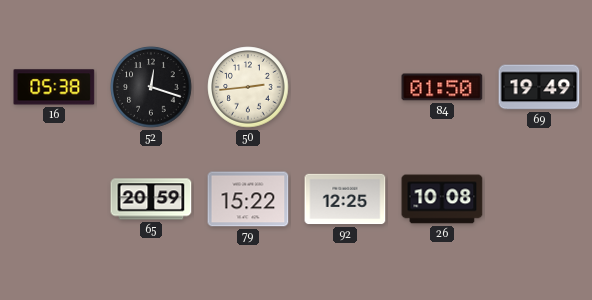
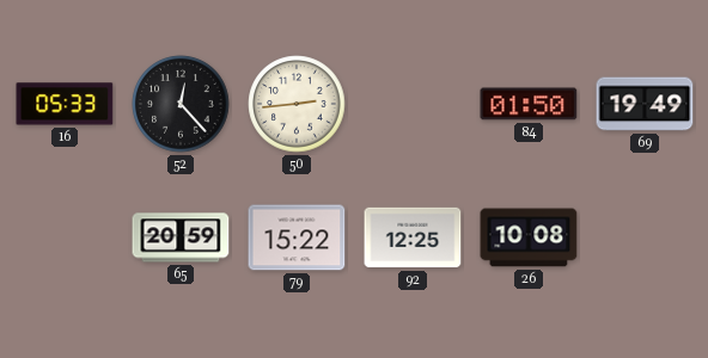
16: 05:38 -> 05:33 (65, 104)
52: 12:18 -> 12:23 (181, 104)
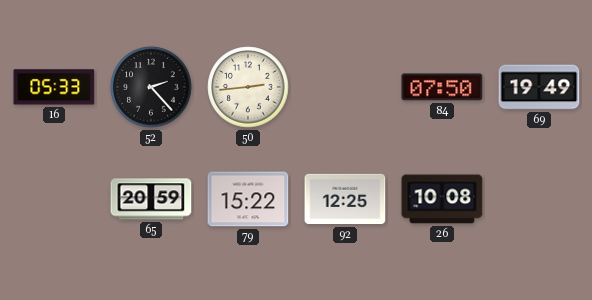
52: 12:23 -> 2:23 (151, 87)
84: 01:50 -> 07:50 (442, 87)
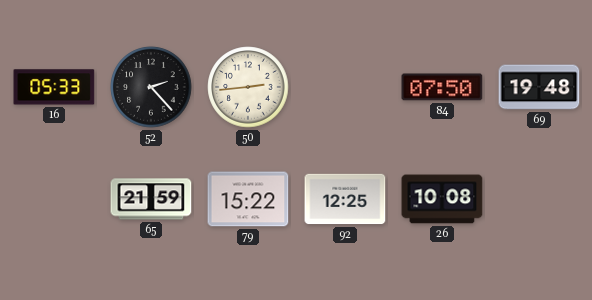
69: 19:49 -> 19:48 (539, 87)
65: 20:59 -> 21:59 (151, 199)
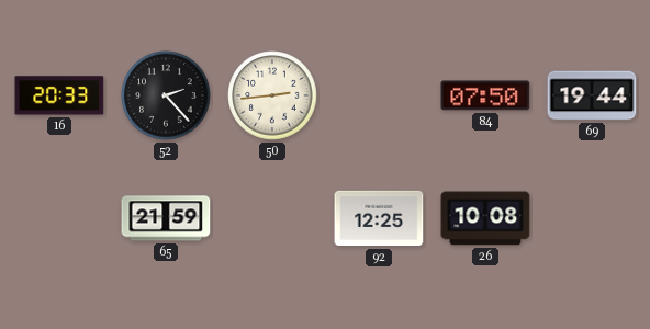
16: 05:33 -> 20:33 (59, 95)
69: 19:48 -> 19:44 (592, 95)
79: 15:22 -> none (248, 199)
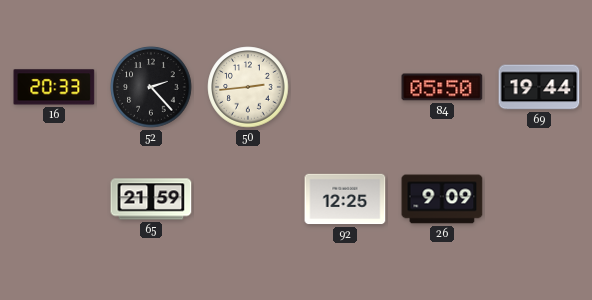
84: 07:50 -> 05:50 (442, 87)
26: 10:08 -> 9:09 (442, 199)
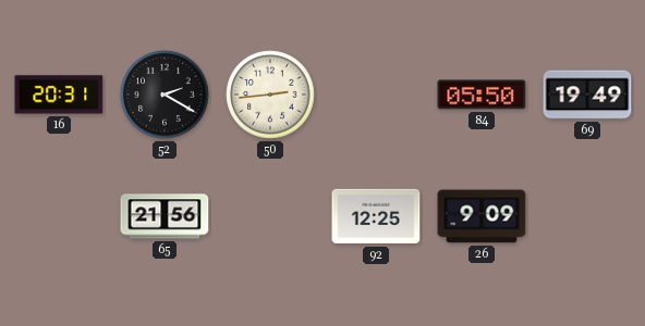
16: 20:33 -> 20:31 (59, 95)
52: 2:23 -> 2:20 (165, 95)
69: 19:44 -> 19:49 (587, 95)
65: 21:59 -> 21:56 (165, 216)
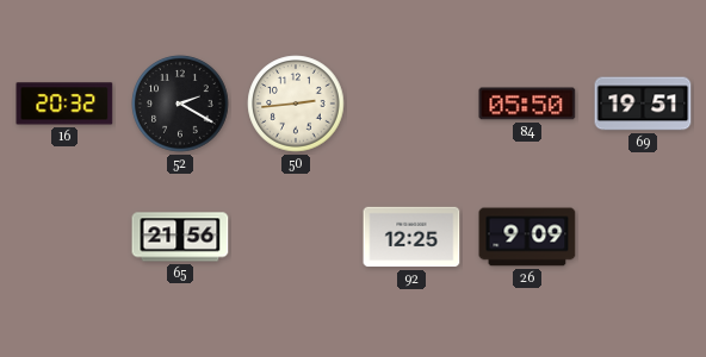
16: 20:31 -> 20:32 (64, 104)
69: 19:49 -> 19:51 (643, 104)
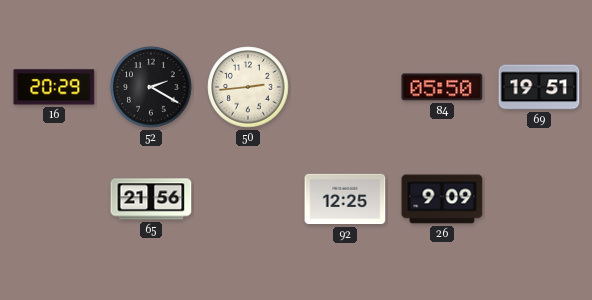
16: 20:32 -> 20:29 (54, 87)
